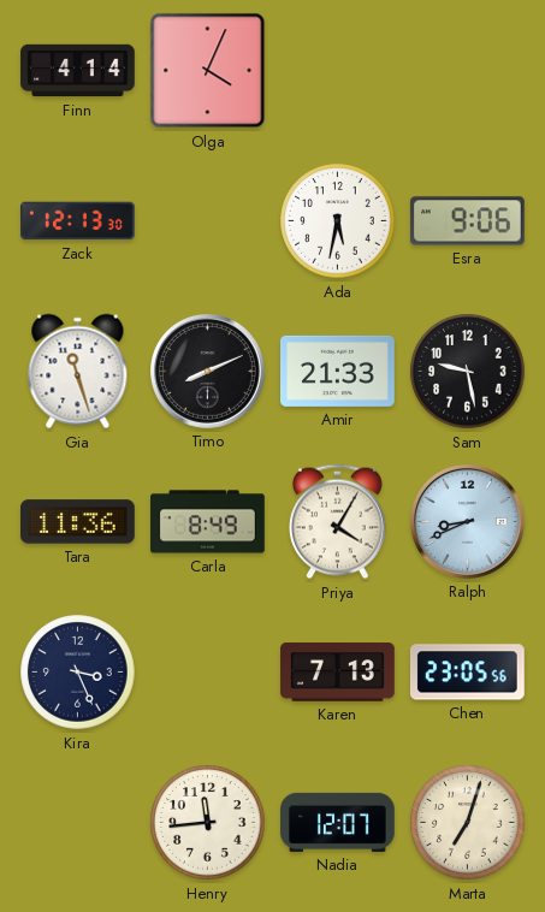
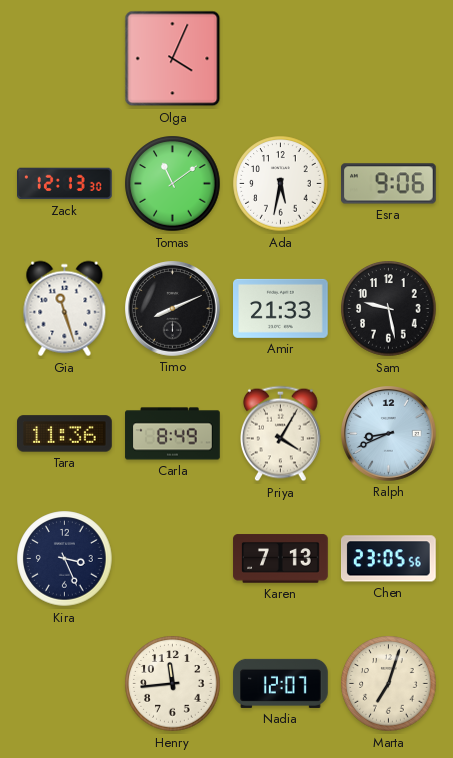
Finn: 4:14 -> none (78, 71)
Tomas: none -> 11:09 (173, 184)
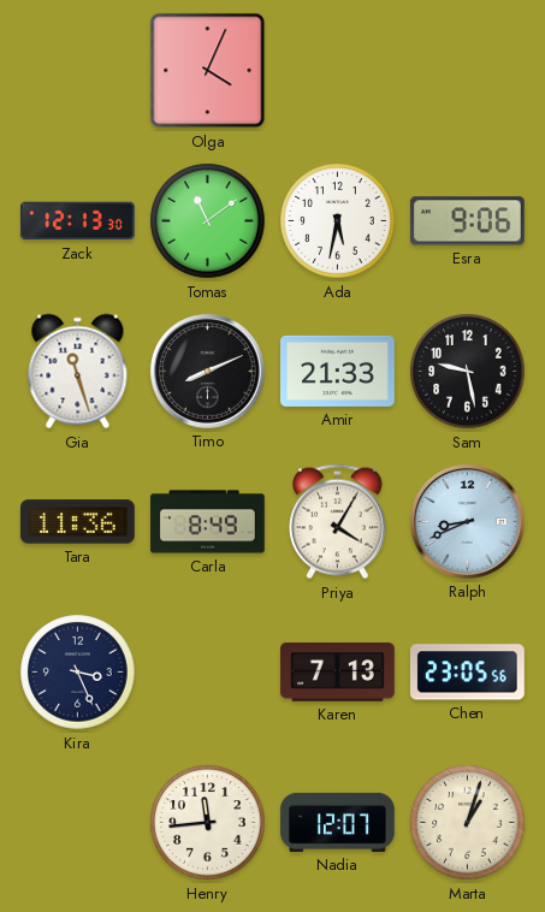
Marta: 7:03 -> 1:03 (468, 823)
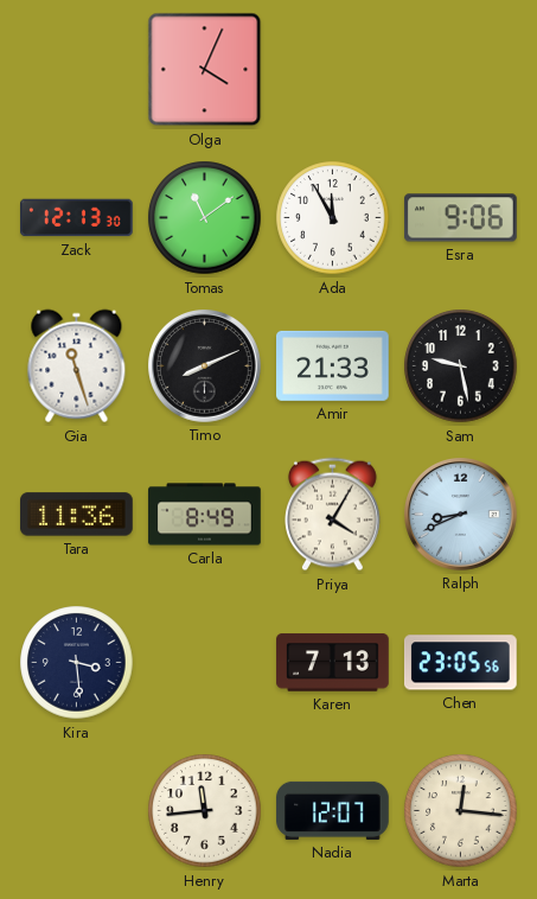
Ada: 5:32 -> 11:55 (333, 218)
Kira: 3:26 -> 3:29 (77, 663)
Marta: 1:03 -> 12:16 (461, 811)
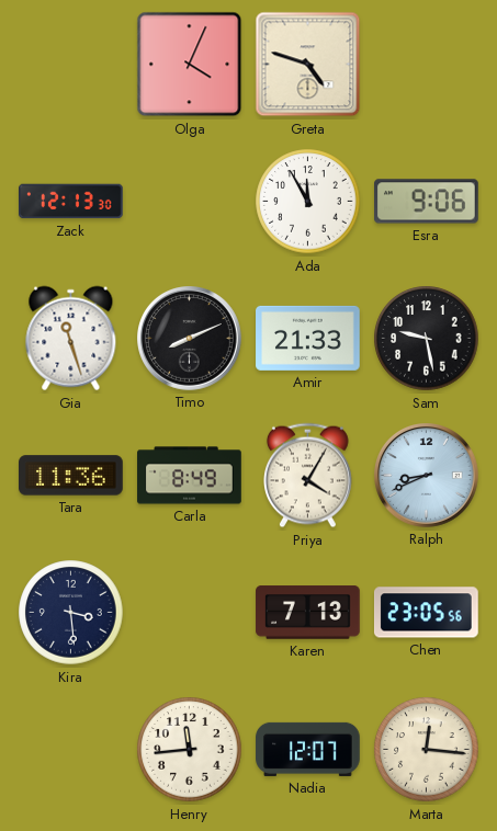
Greta: none -> 4:48 (308, 65)
Tomas: 11:09 -> none (205, 218)
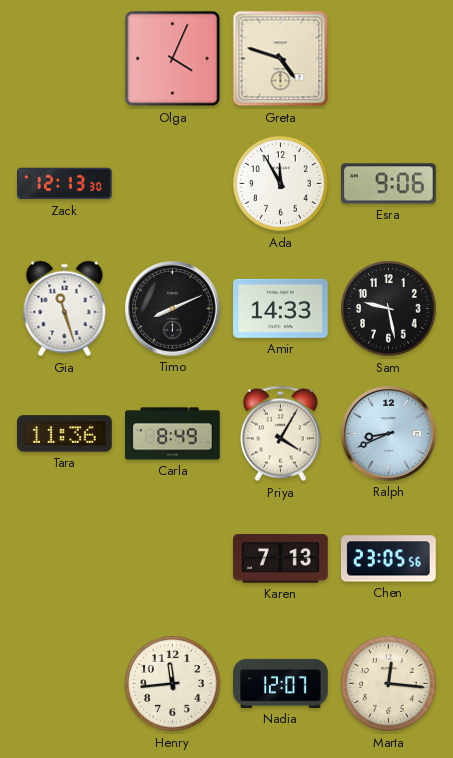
Amir: 21:33 -> 14:33 (281, 308)
Kira: 3:29 -> none (71, 613)
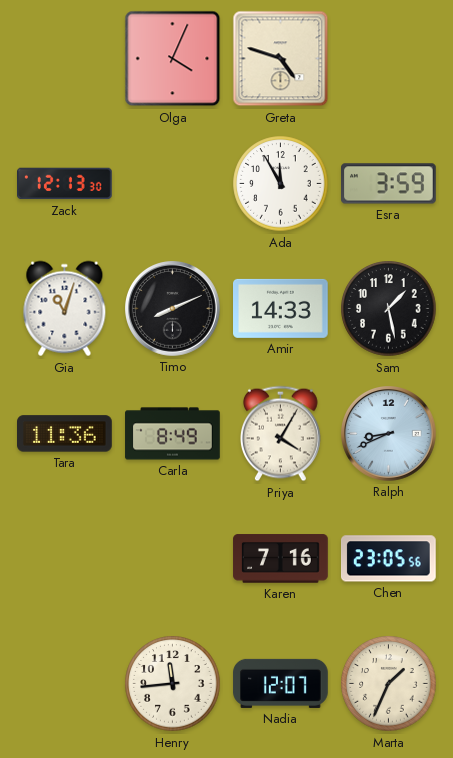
Esra: 9:06 -> 3:59 (389, 184)
Gia: 11:27 -> 11:03 (65, 309)
Sam: 9:28 -> 1:28 (389, 309)
Karen: 7:13 -> 7:16 (281, 559)
Marta: 12:16 -> 1:34 (389, 684)
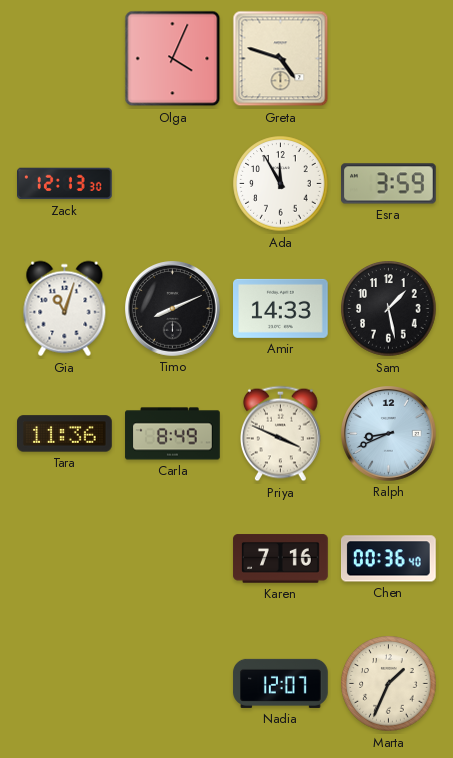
Priya: 4:05 -> 3:49 (281, 434)
Chen: 23:05 -> 00:36 (388, 559)
Henry: 11:44 -> none (173, 684)
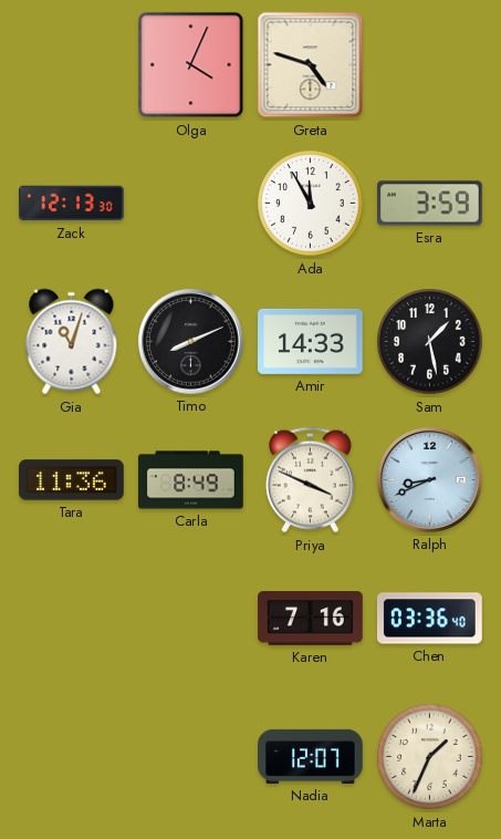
Chen: 00:36 -> 03:36 (429, 619)
